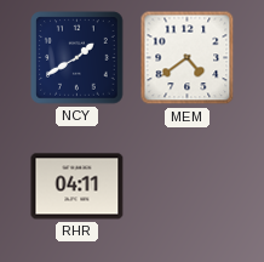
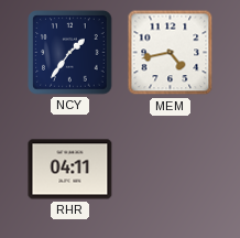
NCY: 1:40 -> 1:36 (70, 53)
MEM: 4:39 -> 4:43 (171, 53)
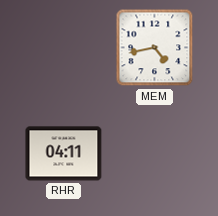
NCY: 1:36 -> none (70, 53)
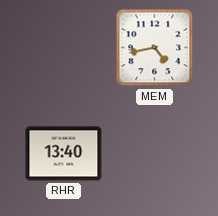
RHR: 04:11 -> 13:40 (64, 154)
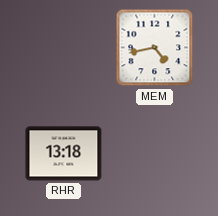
RHR: 13:40 -> 13:18 (64, 154)
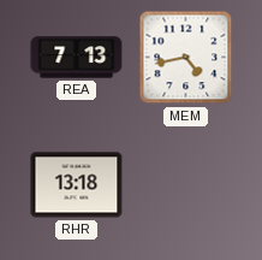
REA: none -> 7:13 (77, 58)
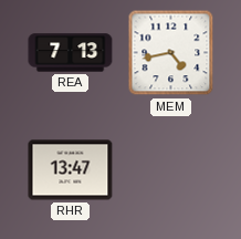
RHR: 13:18 -> 13:47 (71, 170)
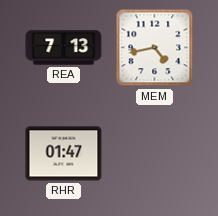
RHR: 13:47 -> 01:47 (64, 154)
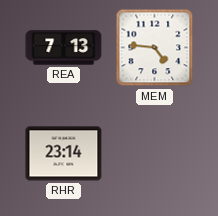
MEM: 4:43 -> 4:46 (155, 48)
RHR: 01:47 -> 23:14 (64, 154)
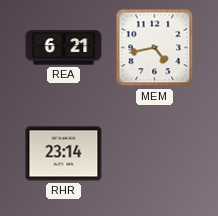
REA: 7:13 -> 6:21 (64, 48)
MEM: 4:46 -> 4:43 (155, 48)
